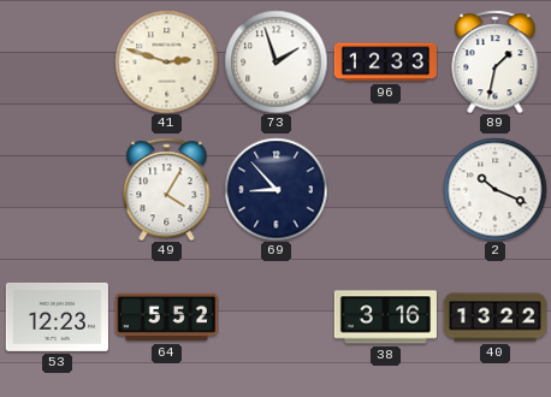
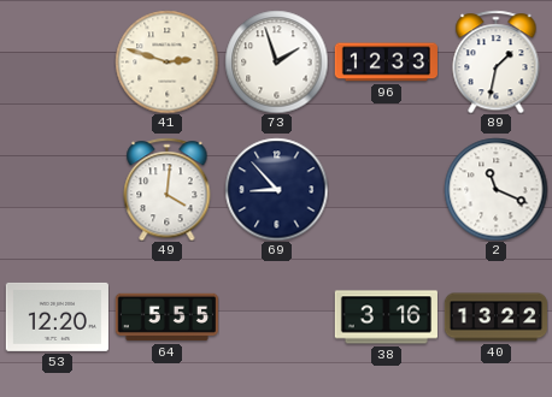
49: 4:05 -> 4:01 (168, 189)
2: 10:19 -> 11:19 (495, 189)
53: 12:23 -> 12:20 (57, 316)
64: 5:52 -> 5:55 (166, 318)
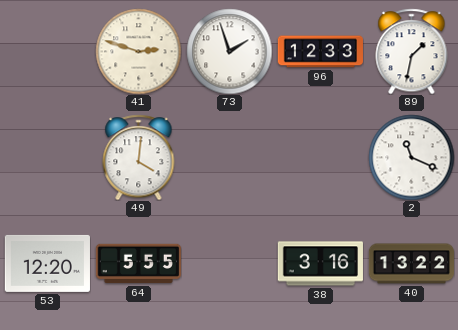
69: 8:53 -> none (276, 189)
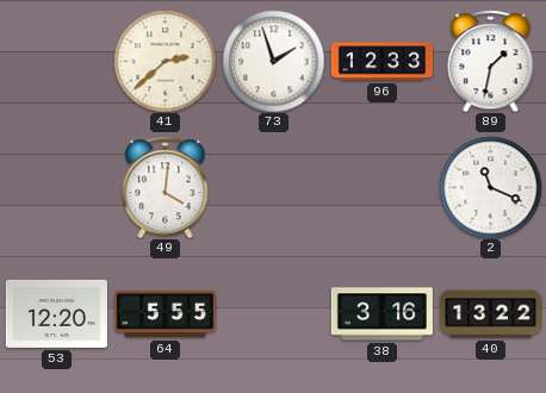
41: 2:48 -> 2:38 (165, 61)
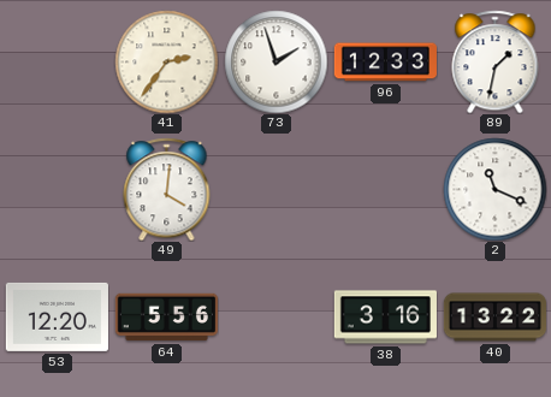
41: 2:38 -> 2:36 (166, 61)
64: 5:55 -> 5:56 (166, 318)
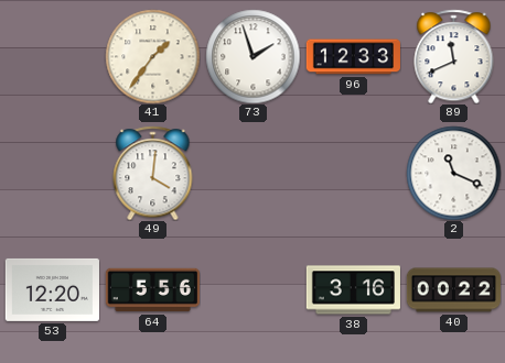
41: 2:36 -> 1:36 (152, 56)
89: 1:32 -> 11:41 (454, 56)
40: 13:22 -> 00:22 (453, 290)
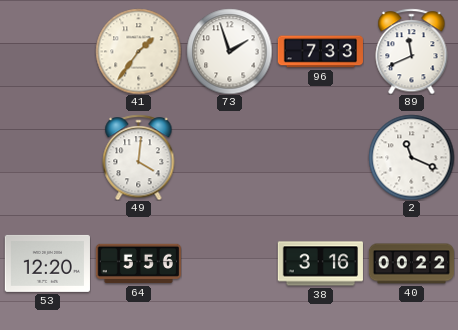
96: 12:33 -> 7:33 (320, 52)
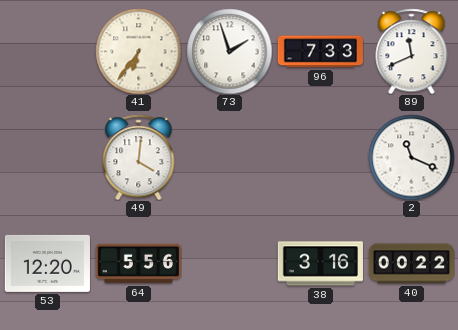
41: 1:36 -> 6:36 (138, 51)
